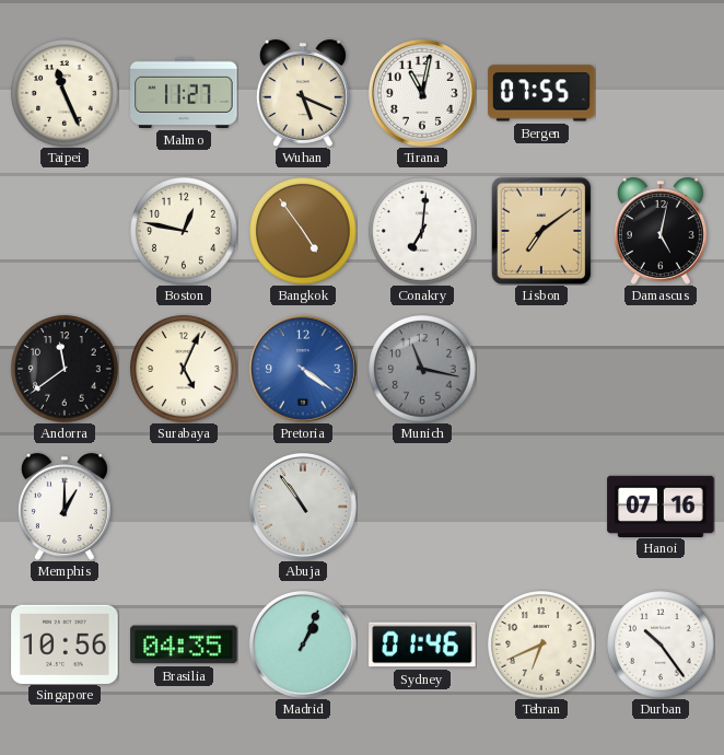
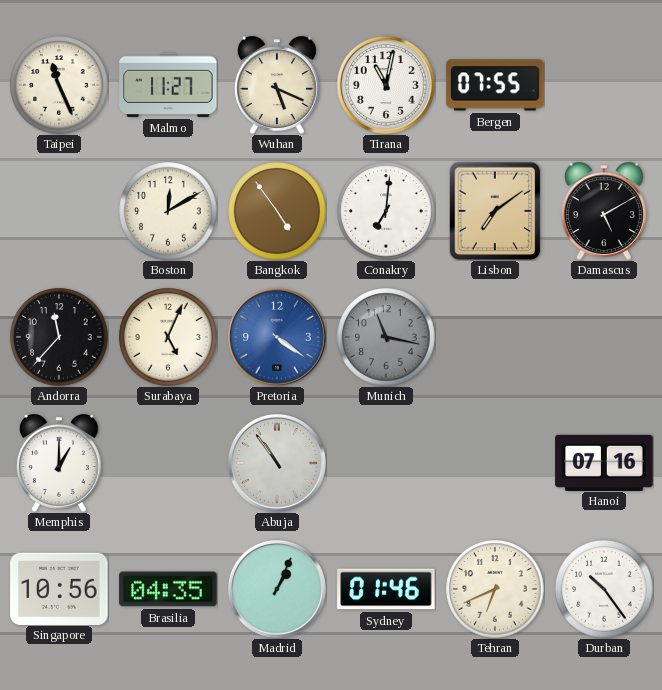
Boston: 12:47 -> 12:10 (168, 211)
Damascus: 5:02 -> 5:10 (604, 211)
Andorra: 11:39 -> 11:37 (59, 337)
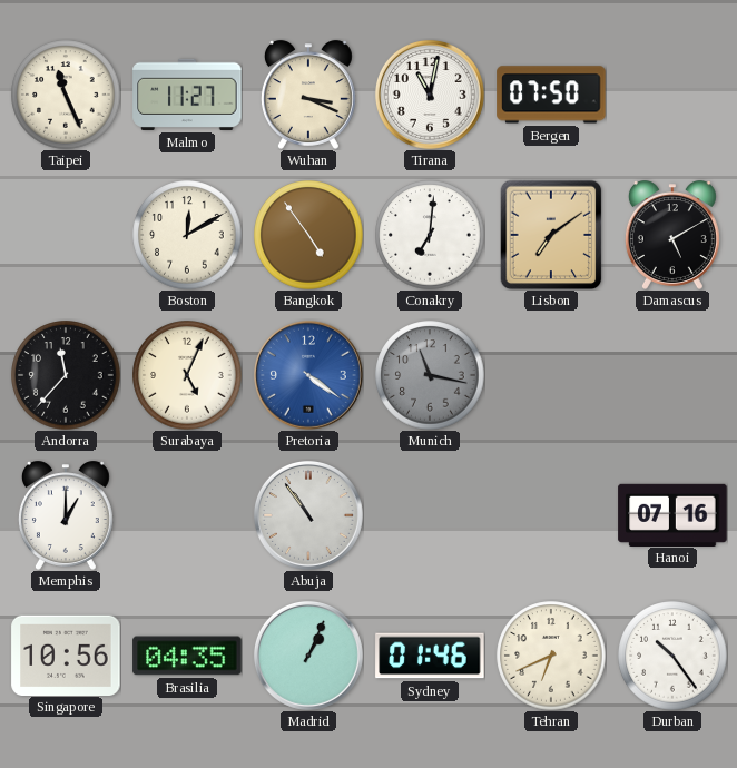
Wuhan: 5:19 -> 3:19 (308, 95)
Bergen: 07:55 -> 07:50 (551, 95)
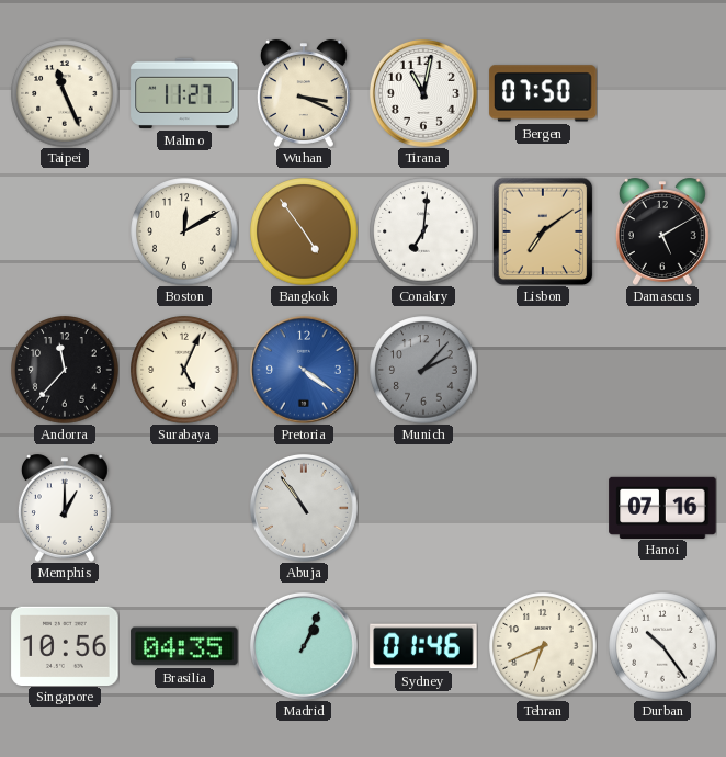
Munich: 11:17 -> 2:07 (423, 370)
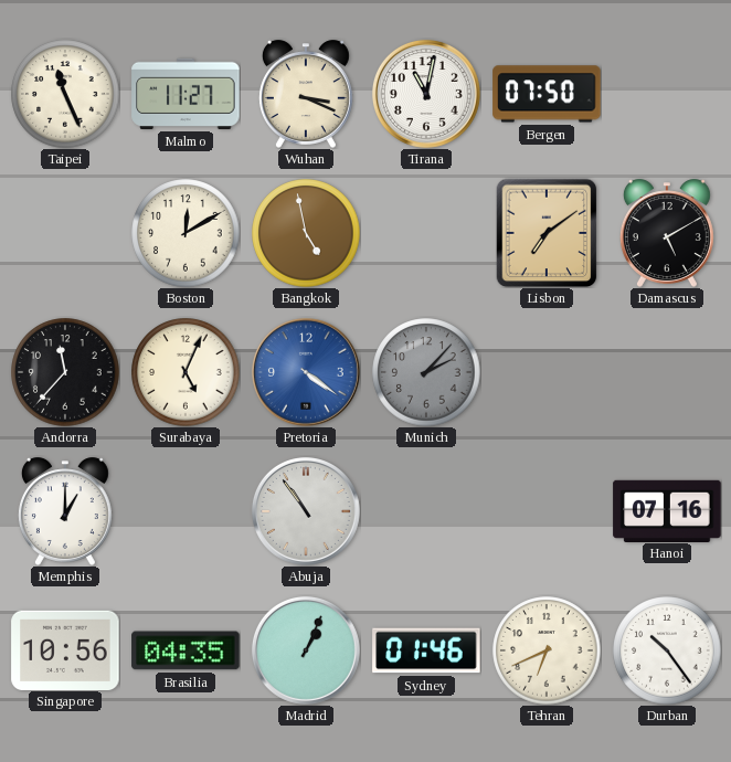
Bangkok: 4:54 -> 4:58 (306, 233)
Conakry: 7:01 -> none (423, 231)
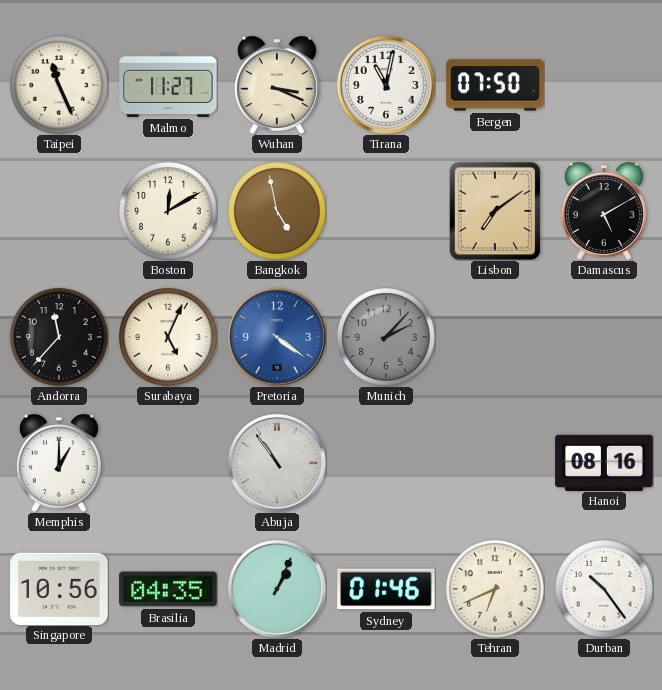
Hanoi: 07:16 -> 08:16 (604, 462)
